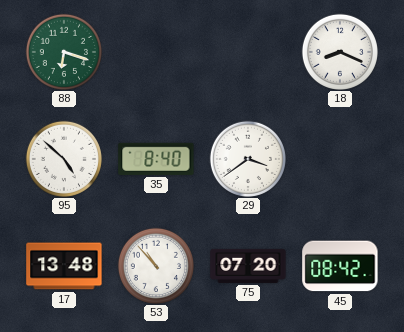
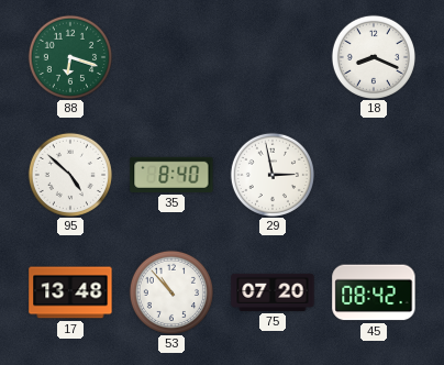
29: 3:39 -> 2:58 (271, 174)
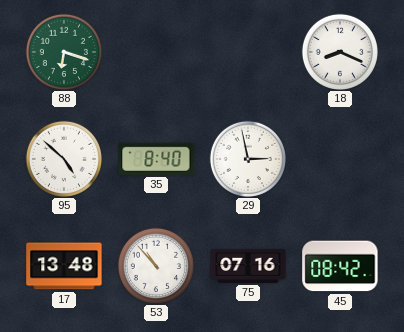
75: 07:20 -> 07:16 (248, 266)
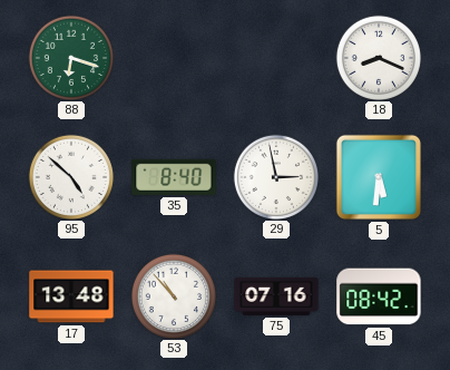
5: none -> 5:31 (379, 177)
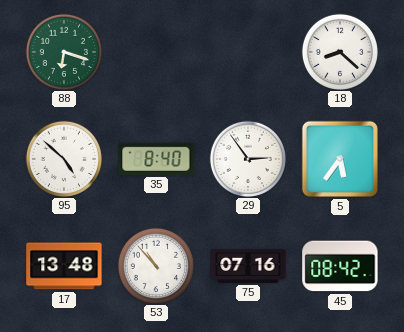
18: 8:19 -> 8:22 (339, 51)
29: 2:58 -> 2:54 (247, 158)
5: 5:31 -> 5:36 (340, 159)
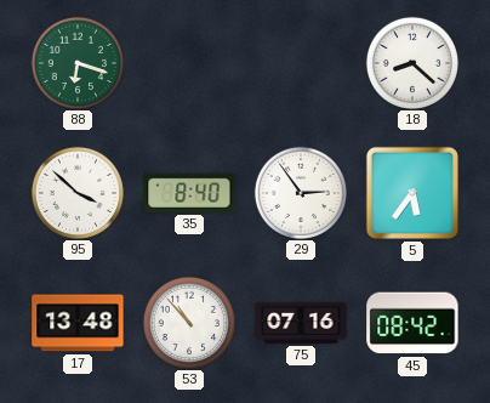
95: 4:52 -> 3:52 (76, 192)
